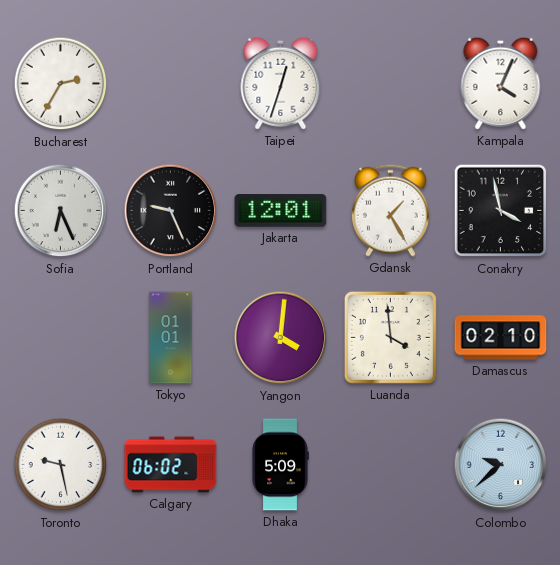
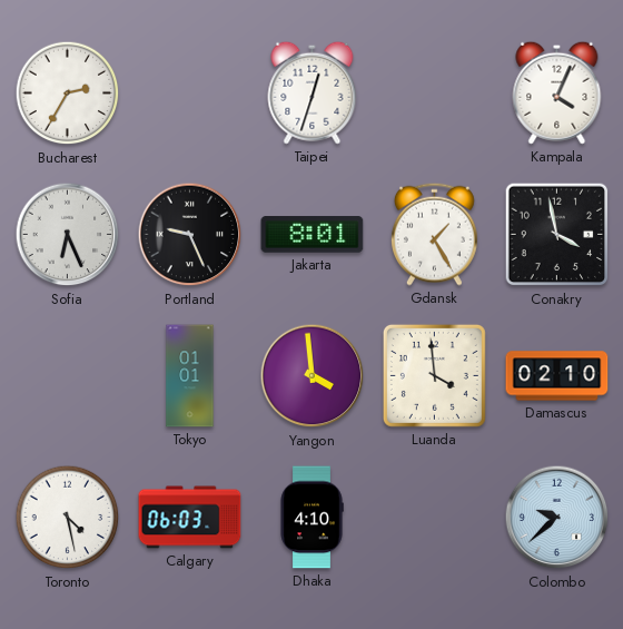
Jakarta: 12:01 -> 8:01 (313, 235)
Yangon: 4:01 -> 3:59 (313, 376)
Toronto: 9:28 -> 4:28 (68, 518)
Calgary: 06:02 -> 06:03 (190, 518)
Dhaka: 5:09 -> 4:10 (311, 518)
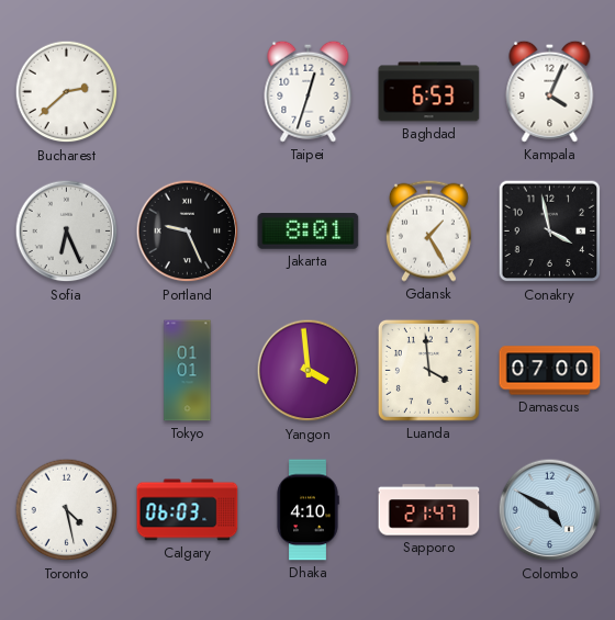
Bucharest: 2:35 -> 2:38 (67, 92)
Baghdad: none -> 6:53 (429, 92)
Damascus: 02:10 -> 07:00 (550, 371)
Sapporo: none -> 21:47 (429, 510)
Colombo: 9:38 -> 4:50 (550, 510)
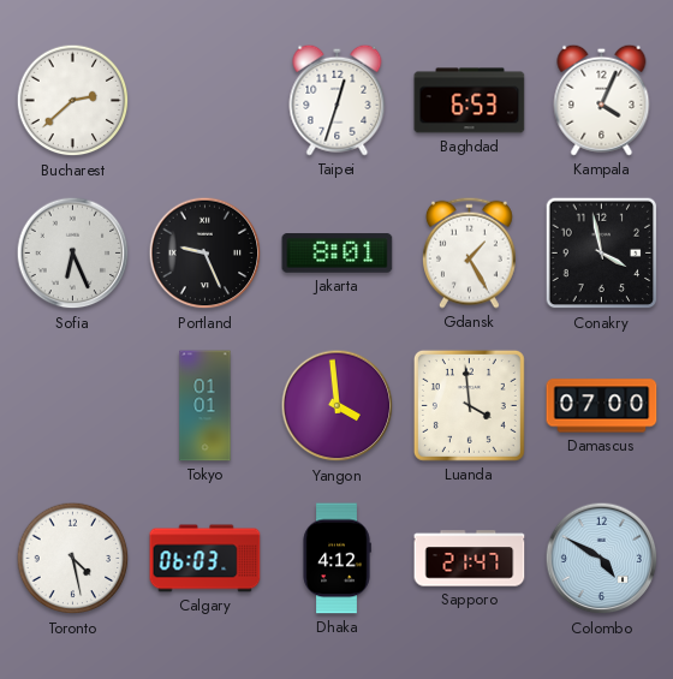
Dhaka: 4:10 -> 4:12 (336, 559)
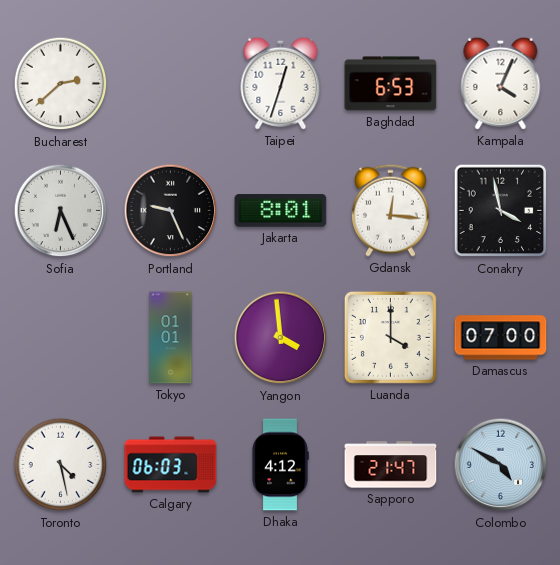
Gdansk: 1:25 -> 12:16 (390, 210)
Luanda: 3:59 -> 4:00 (390, 337)
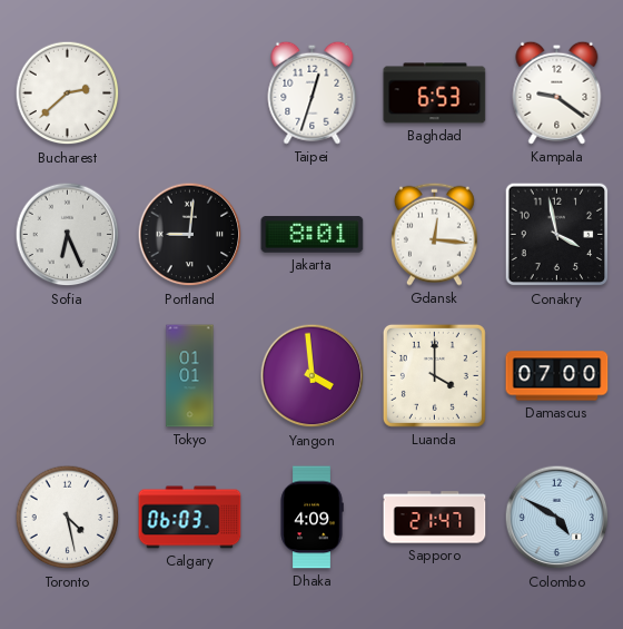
Kampala: 4:04 -> 9:21 (557, 92)
Portland: 9:26 -> 9:01 (190, 235)
Dhaka: 4:12 -> 4:09 (311, 518)
